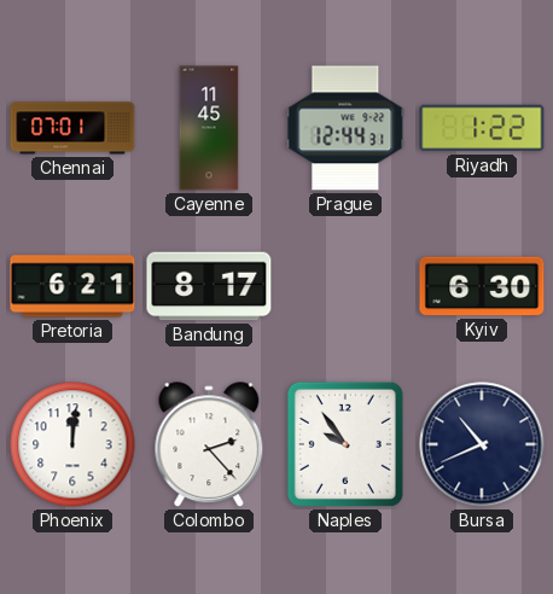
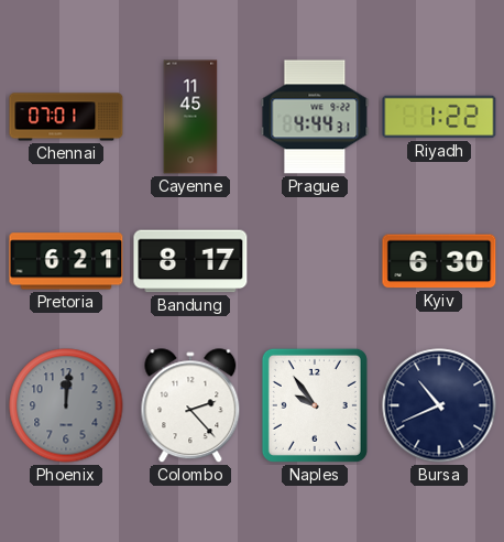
Prague: 12:44 -> 4:44 (315, 117)
Phoenix dial: white -> grey (66, 405)
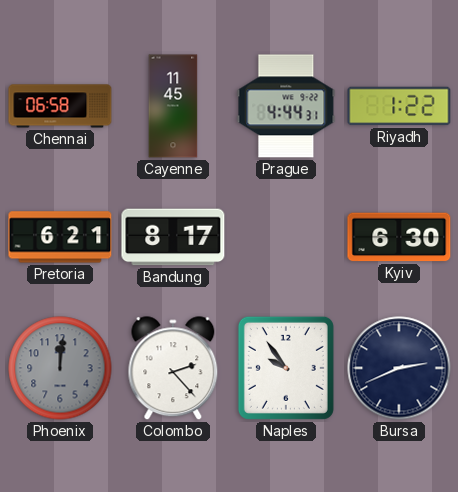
Chennai: 07:01 -> 06:58 (60, 106)
Bursa: 10:41 -> 2:41 (399, 368)
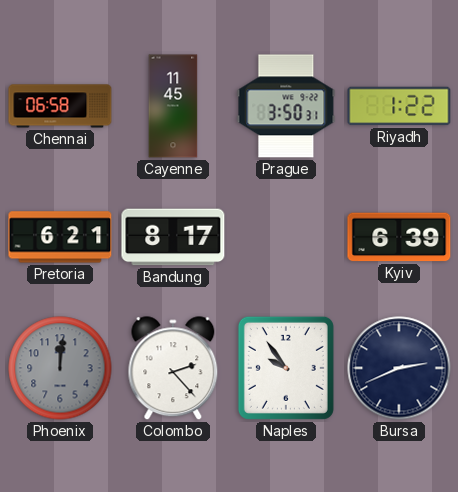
Prague: 4:44 -> 3:50 (286, 106)
Kyiv: 6:30 -> 6:39 (399, 237)
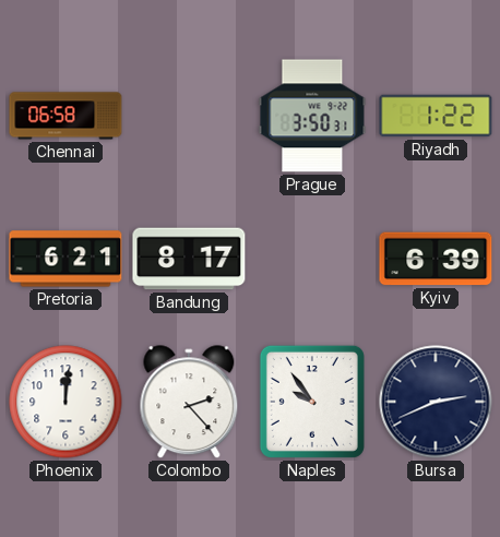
Cayenne: 11:45 -> none (173, 106)
Phoenix dial: grey -> white (66, 402)
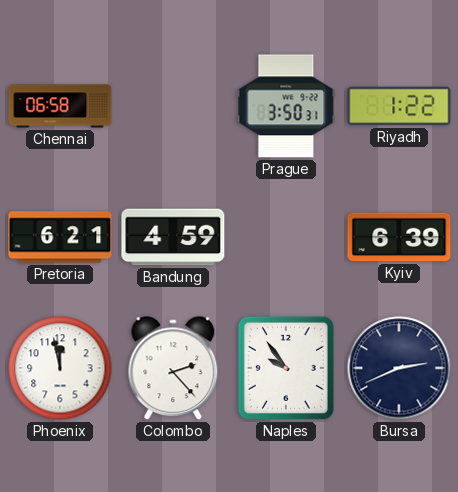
Bandung: 8:17 -> 4:59 (173, 237)
Phoenix: 12:01 -> 11:58 (60, 368)
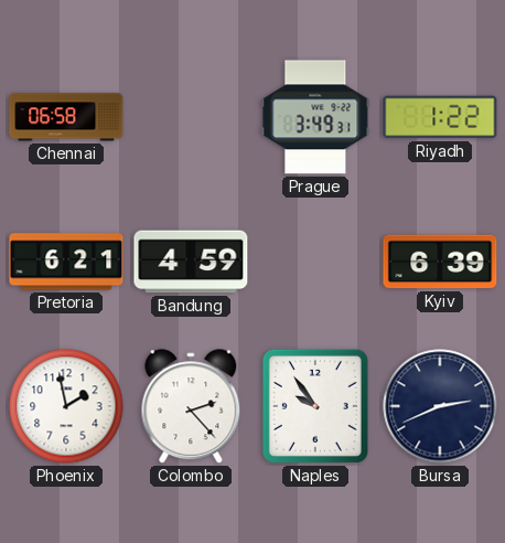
Prague: 3:50 -> 3:49 (315, 117)
Phoenix: 11:58 -> 1:58 (66, 406)
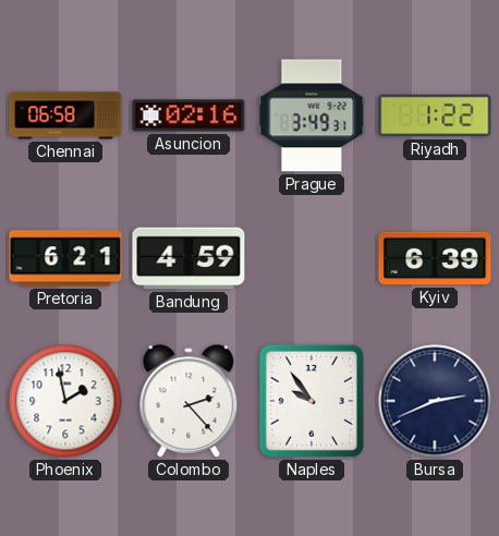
Asuncion: none -> 02:16 (188, 115)
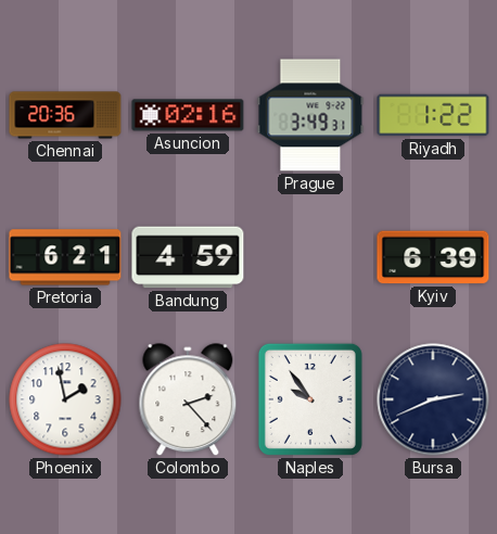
Chennai: 06:58 -> 20:36 (65, 115)
